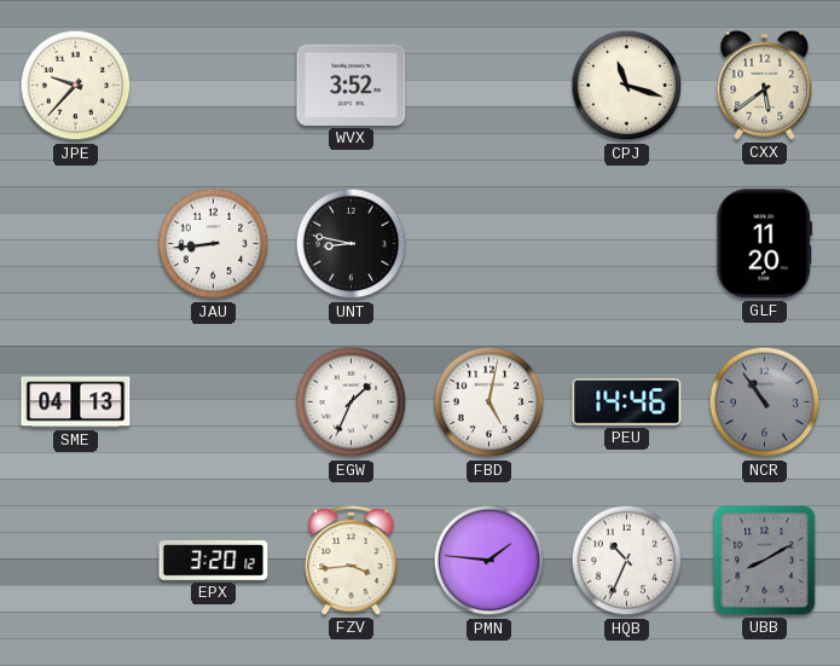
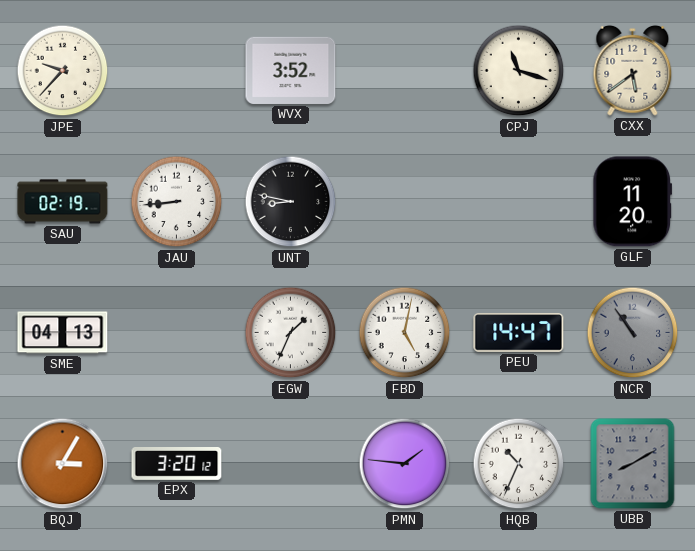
SAU: none -> 02:19 (63, 202)
PEU: 14:46 -> 14:47 (519, 333)
BQJ: none -> 3:05 (63, 464)
FZV: 3:44 -> none (352, 560)
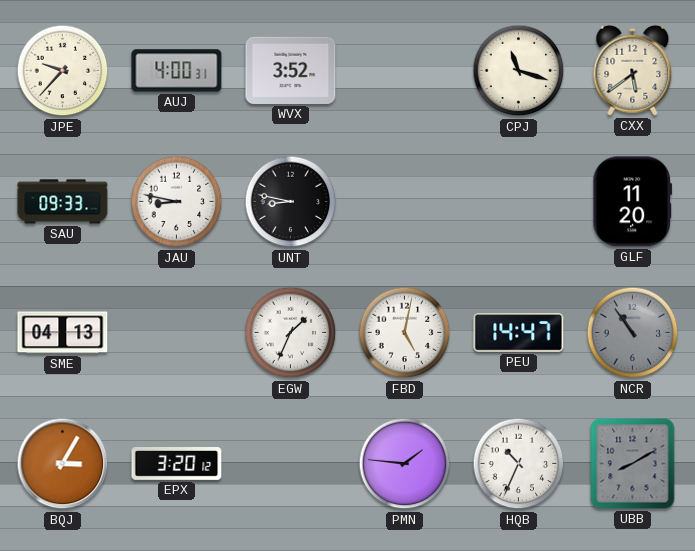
AUJ: none -> 4:00 (177, 71)
SAU: 02:19 -> 09:33 (63, 202)
JAU: 8:44 -> 8:47 (177, 202)
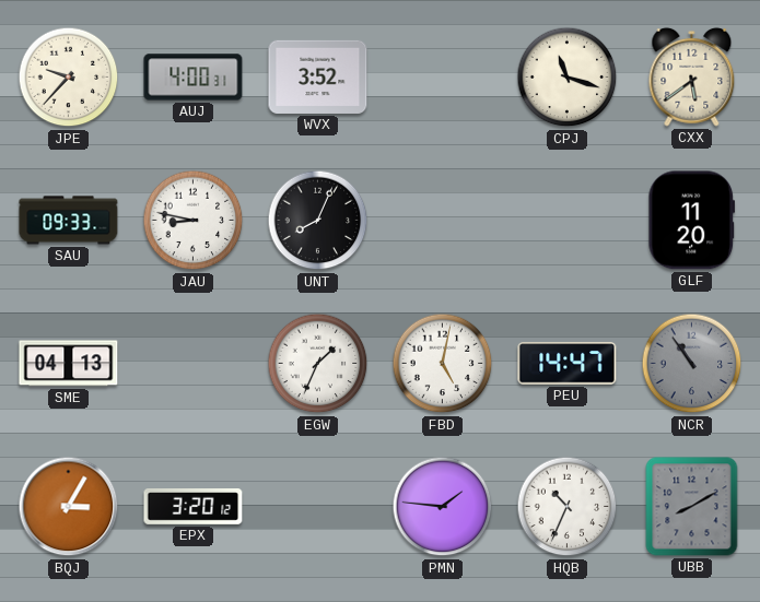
UNT: 8:47 -> 8:04 (318, 221)
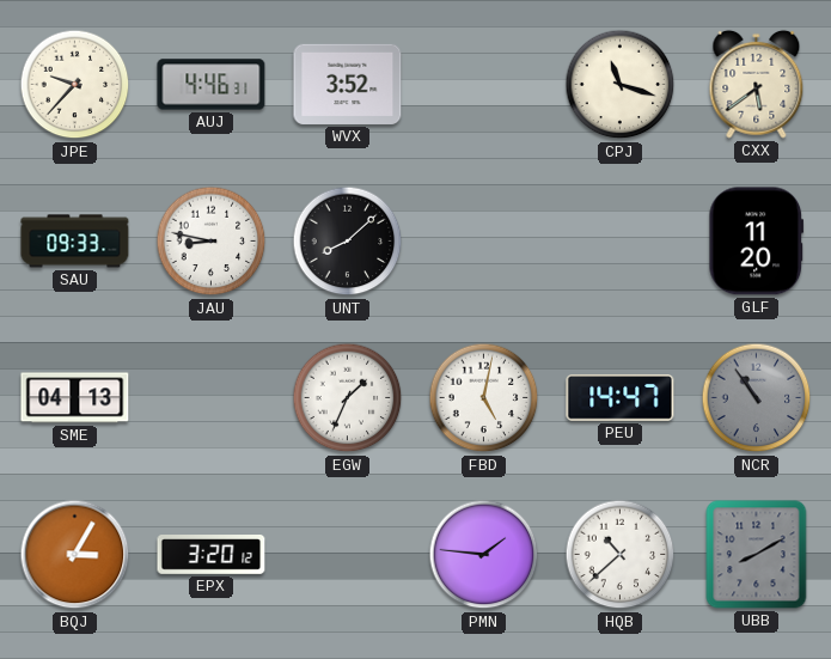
AUJ: 4:00 -> 4:46 (212, 85)
UNT: 8:04 -> 8:08 (348, 242)
HQB: 10:34 -> 10:38 (621, 555)
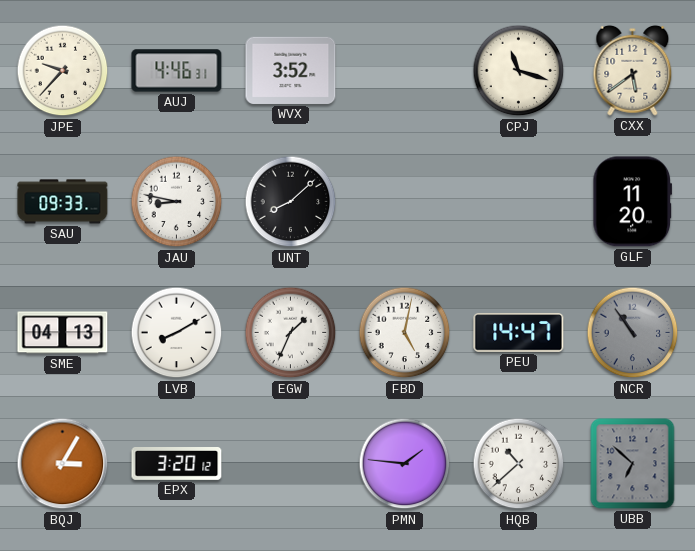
LVB: none -> 8:10 (177, 333)
UBB: 8:10 -> 6:52 (633, 464)
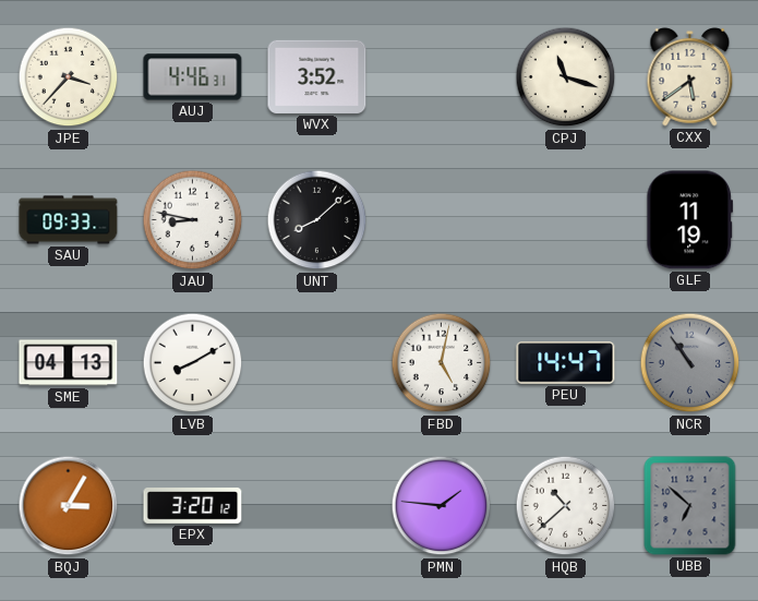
JPE: 9:37 -> 3:37 (69, 77)
GLF: 11:20 -> 11:19 (690, 220)
EGW: 1:34 -> none (291, 333)
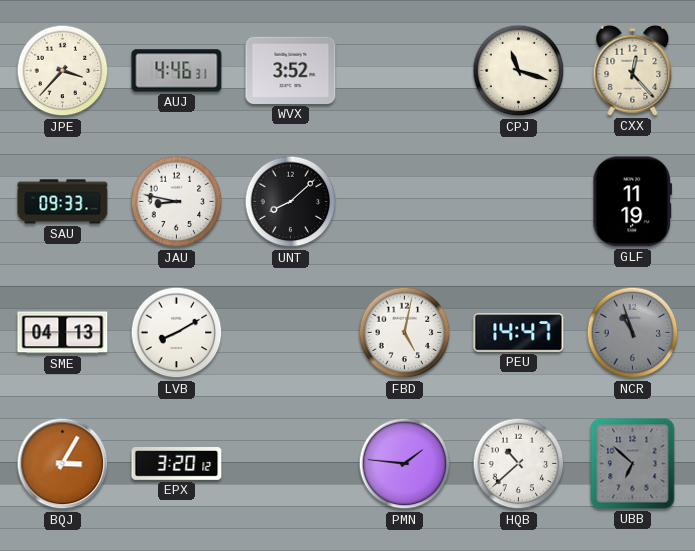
CXX: 5:39 -> 12:23 (633, 70)
NCR: 10:54 -> 10:57 (633, 333)
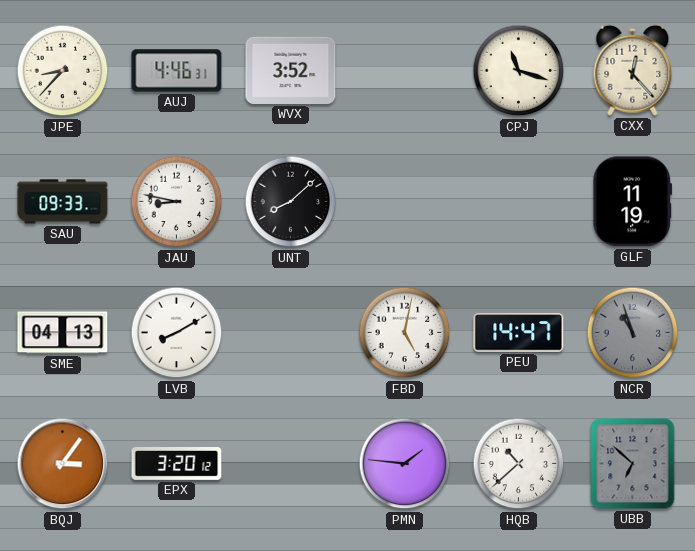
JPE: 3:37 -> 8:37 (63, 71)
BQJ: 3:05 -> 3:06 (63, 464)
